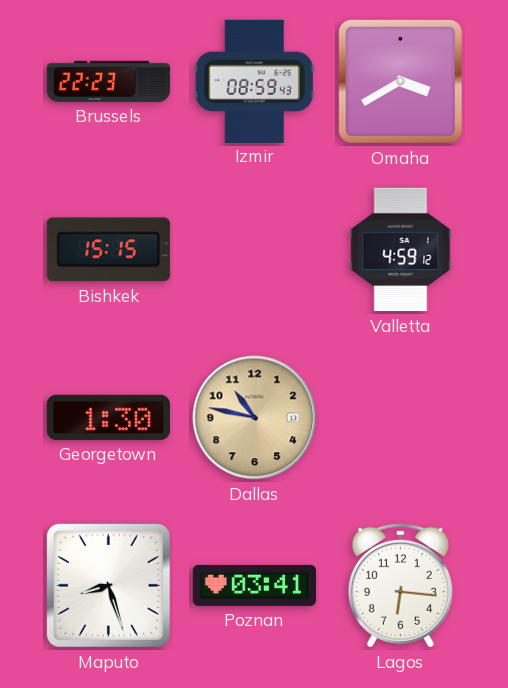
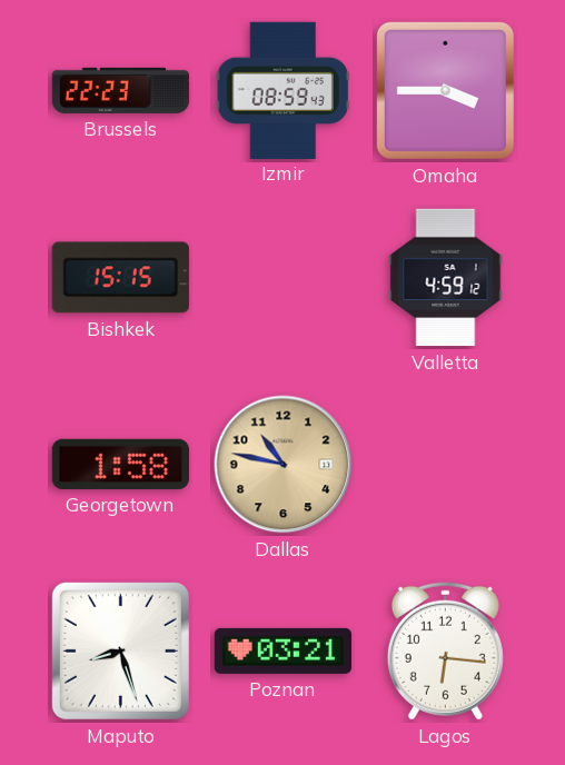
Omaha: 3:40 -> 3:45 (445, 90)
Georgetown: 1:30 -> 1:58 (120, 464)
Poznan: 03:41 -> 03:21 (282, 650)
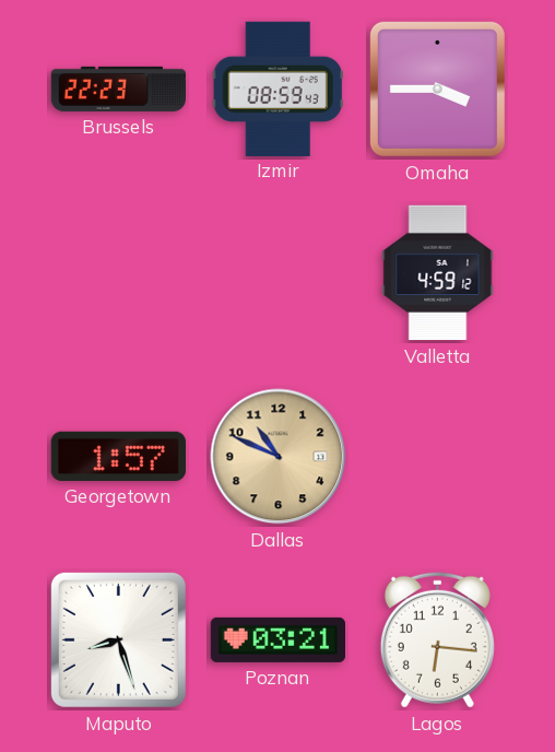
Bishkek: 15:15 -> none (120, 278)
Georgetown: 1:58 -> 1:57 (118, 456)
Dallas: 10:47 -> 10:49 (279, 457)
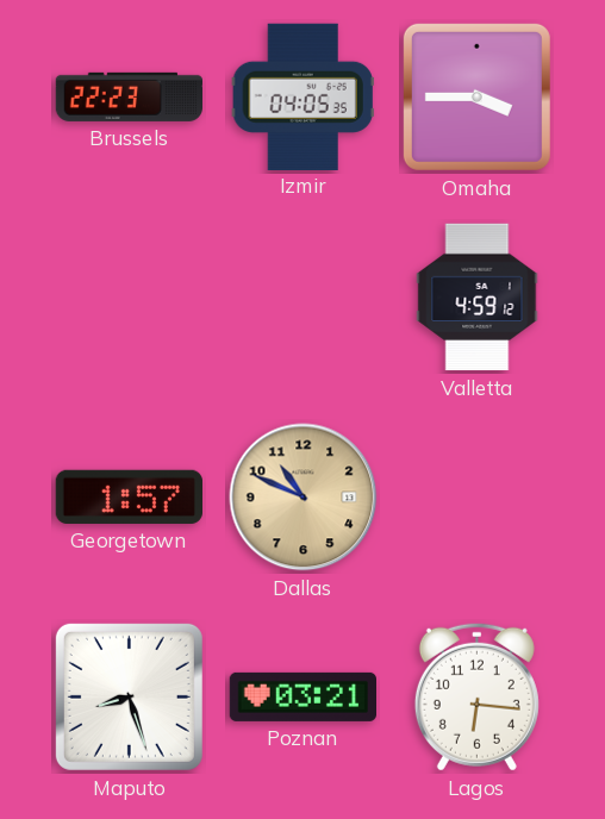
Izmir: 08:59 -> 04:05 (302, 96)
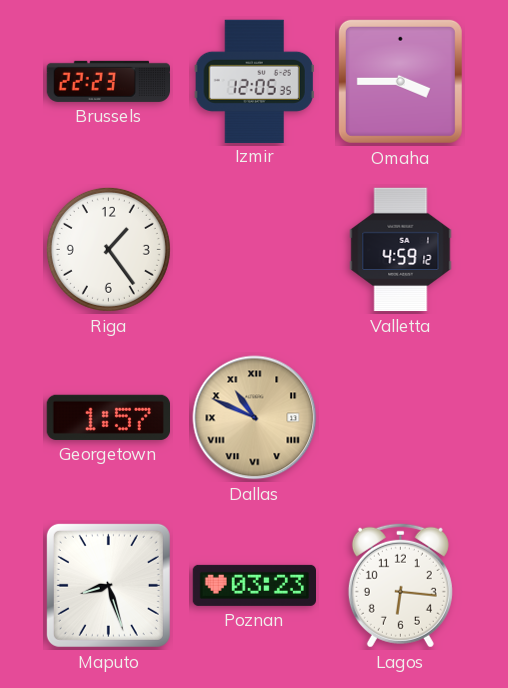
Izmir: 04:05 -> 12:05 (254, 81)
Riga: none -> 1:24 (108, 249)
Dallas numerals: Arabic -> Roman (255, 418)
Poznan: 03:21 -> 03:23 (254, 585)
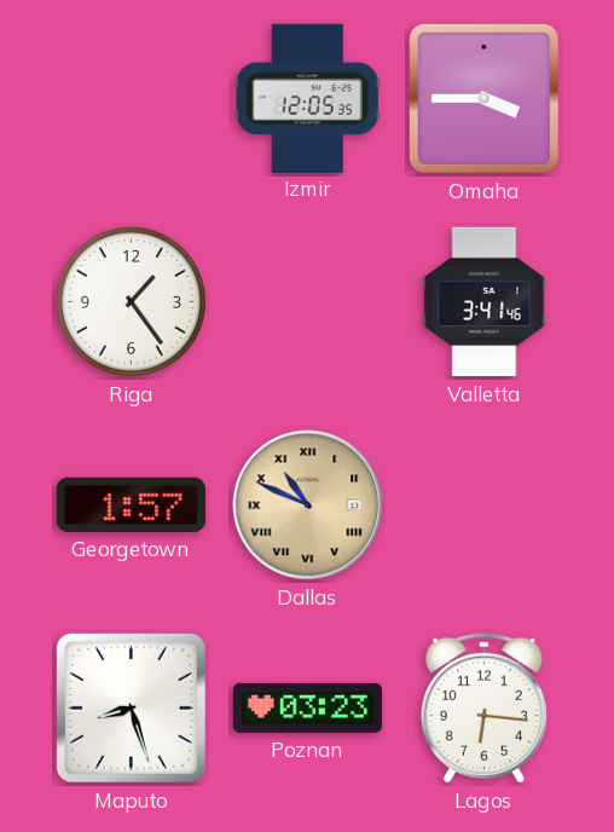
Brussels: 22:23 -> none (108, 81)
Valletta: 4:59 -> 3:41 (485, 302)
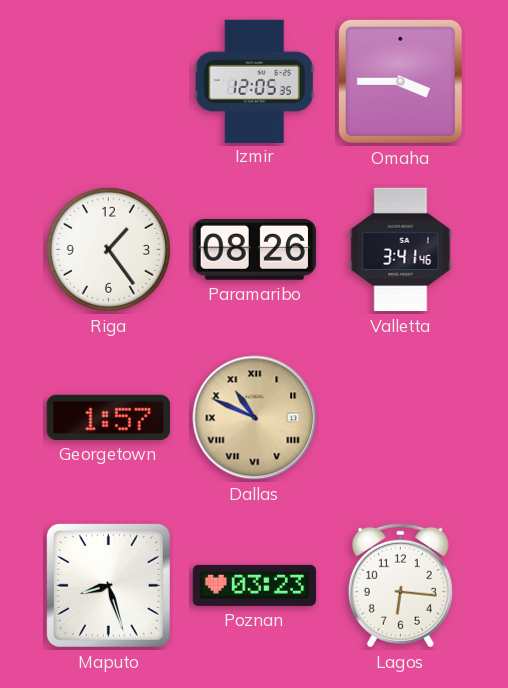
Paramaribo: none -> 08:26 (254, 249)
